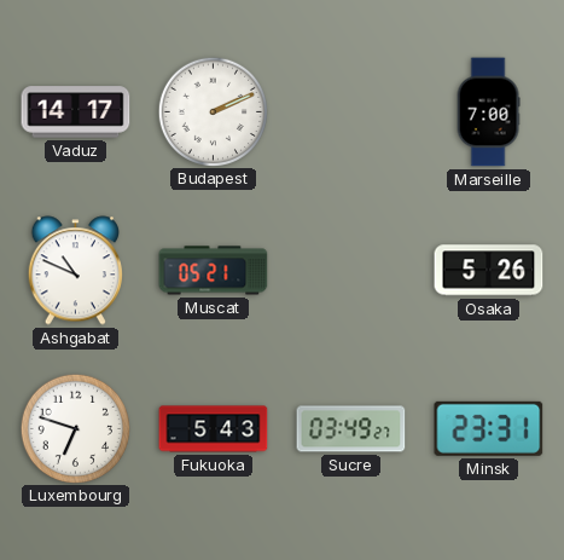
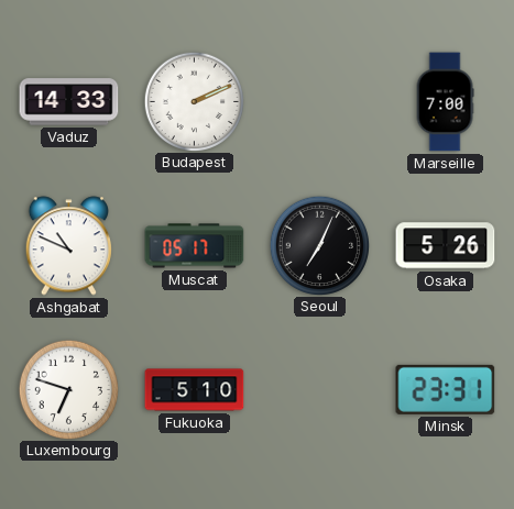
Vaduz: 14:17 -> 14:33 (69, 102)
Muscat: 05:21 -> 05:17 (195, 246)
Seoul: none -> 7:04 (319, 245)
Fukuoka: 5:43 -> 5:10 (195, 390)
Sucre: 03:49 -> none (351, 429)
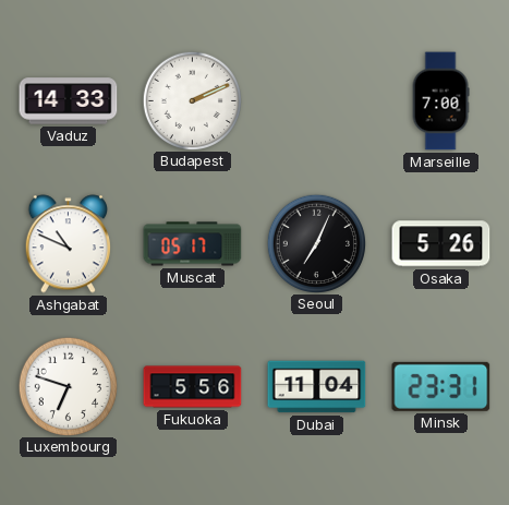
Fukuoka: 5:10 -> 5:56 (193, 387)
Dubai: none -> 11:04 (317, 387)
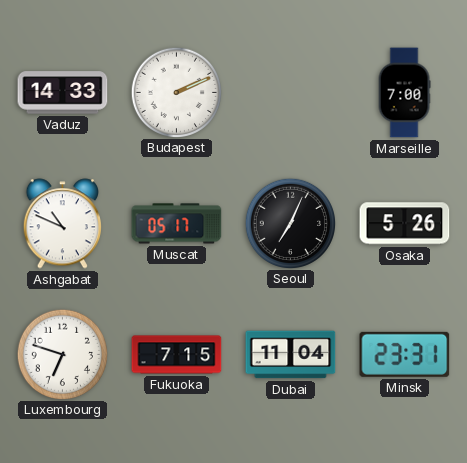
Fukuoka: 5:56 -> 7:15 (177, 355)
